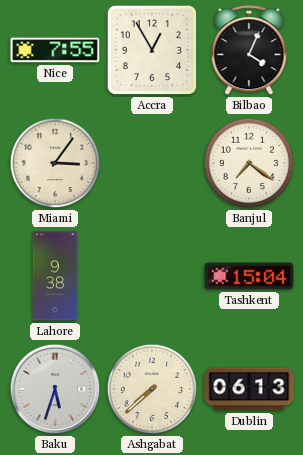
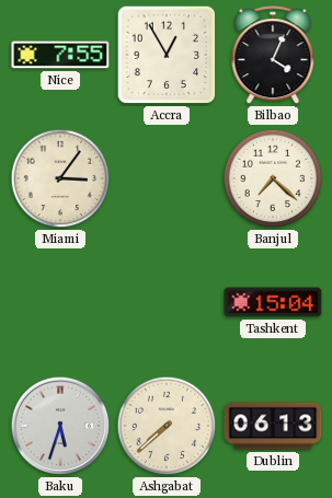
Banjul: 7:21 -> 7:22 (273, 178)
Lahore: 9:38 -> none (55, 276)
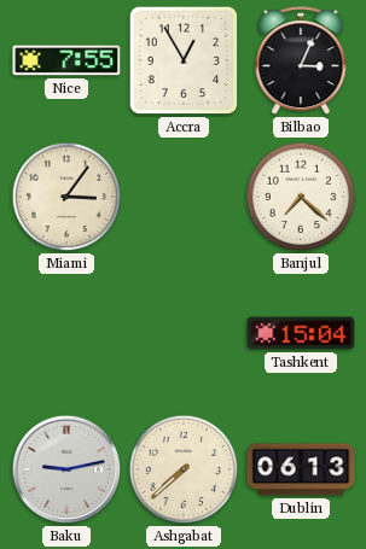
Bilbao: 4:04 -> 3:04 (301, 62)
Baku: 5:33 -> 9:13 (66, 469)
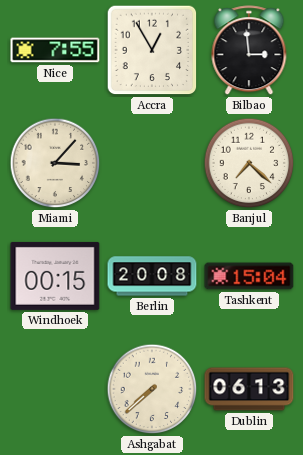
Bilbao: 3:04 -> 2:59 (249, 51)
Miami: 3:06 -> 3:07 (55, 163)
Windhoek: none -> 00:15 (55, 276)
Berlin: none -> 20:08 (152, 276)
Baku: 9:13 -> none (66, 469)
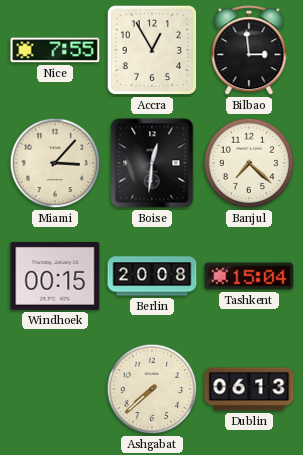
Boise: none -> 12:31 (152, 163)
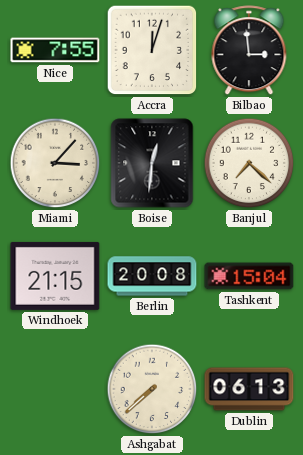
Accra: 12:55 -> 12:03 (152, 50)
Windhoek: 00:15 -> 21:15 (55, 276)
